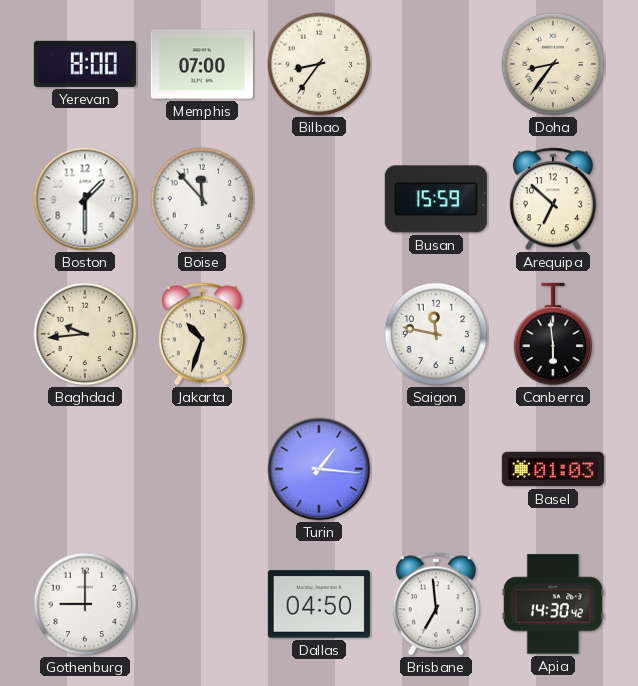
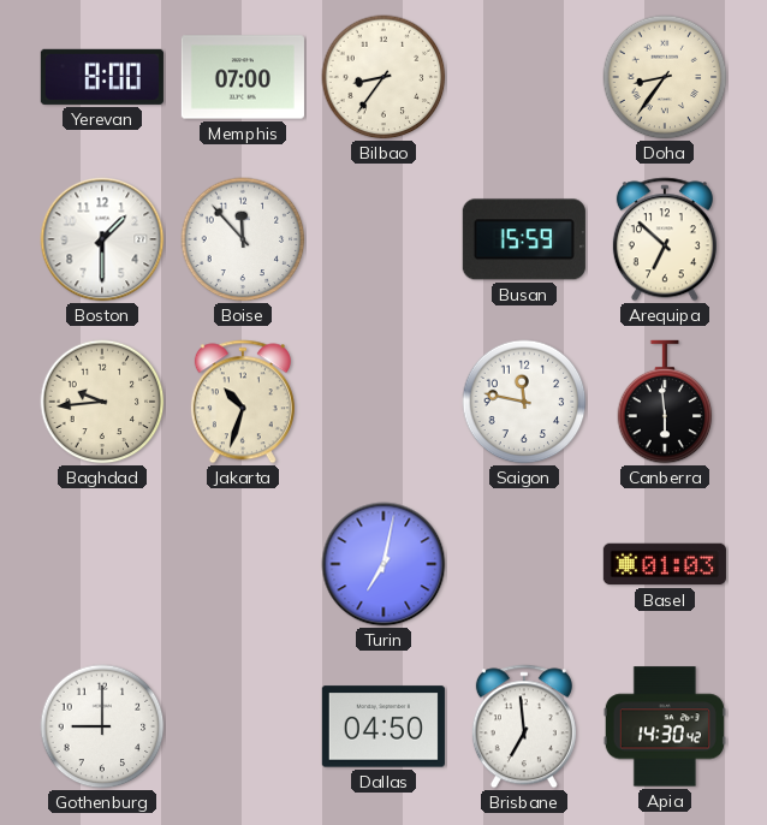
Turin: 1:16 -> 7:02 (383, 564)
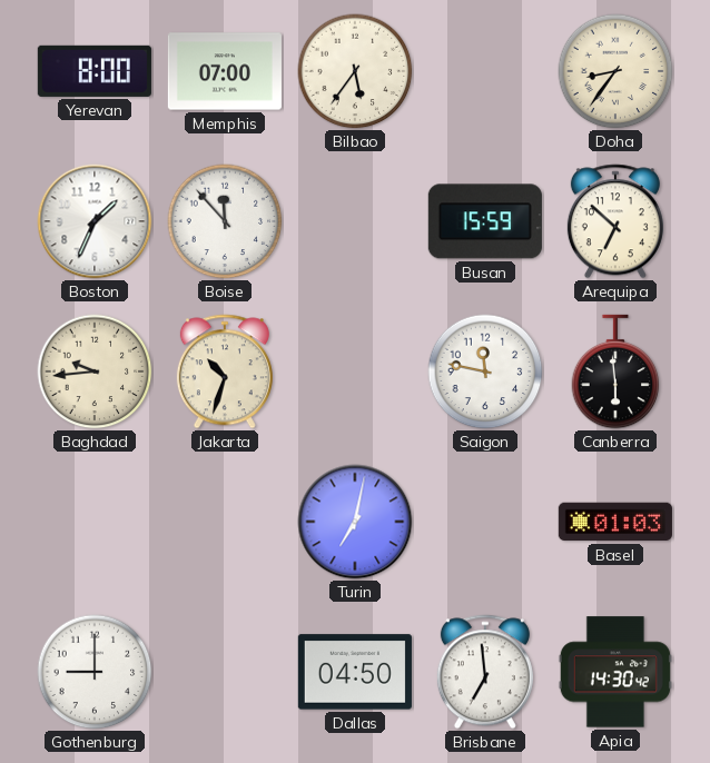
Bilbao: 8:36 -> 5:36 (355, 71)
Boston: 1:30 -> 1:34 (95, 221)
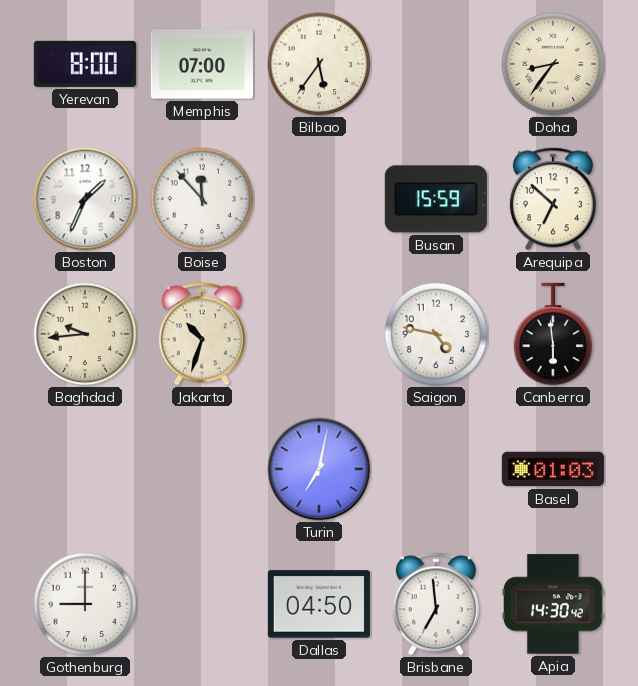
Saigon: 11:47 -> 4:47 (436, 334)
